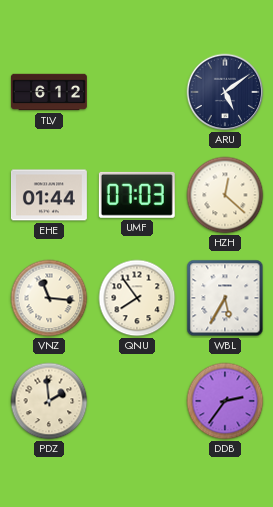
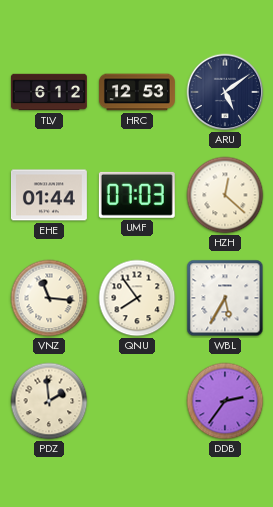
HRC: none -> 12:53 (137, 92)
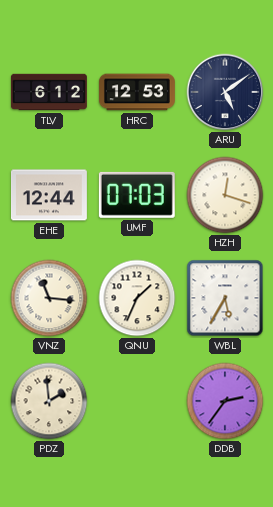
EHE: 01:44 -> 12:44 (49, 195)
HZH: 12:22 -> 12:18 (225, 195)
QNU: 7:54 -> 1:34 (137, 298)
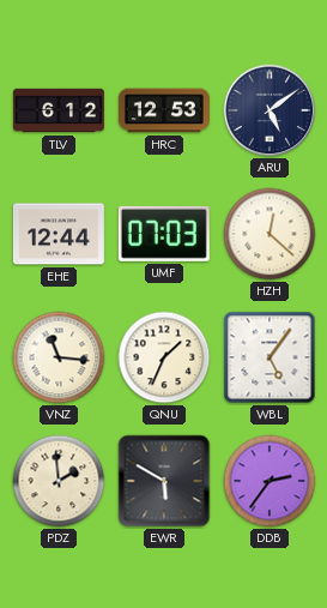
HZH: 12:18 -> 12:22 (270, 234)
WBL: 5:35 -> 5:06 (270, 357)
EWR: none -> 5:50 (164, 481)
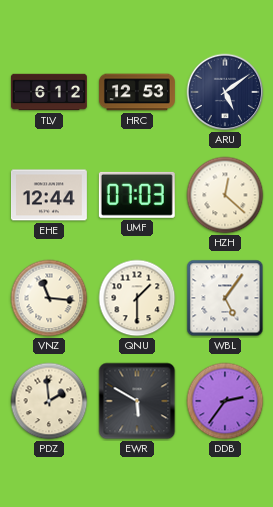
QNU: 1:34 -> 1:30 (137, 298)
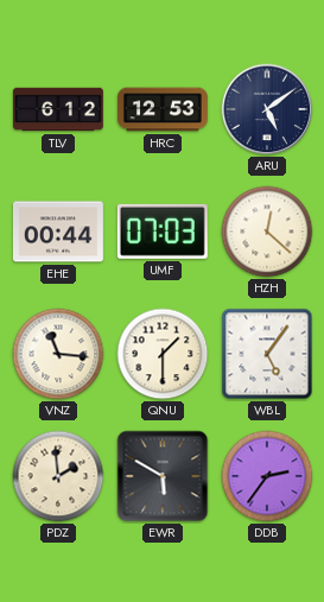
EHE: 12:44 -> 00:44 (58, 232)
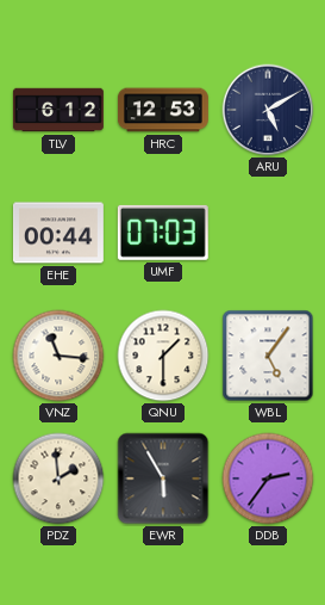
ARU: 5:09 -> 5:10 (268, 110)
HZH: 12:22 -> none (267, 232)
EWR: 5:50 -> 5:55 (163, 479)
